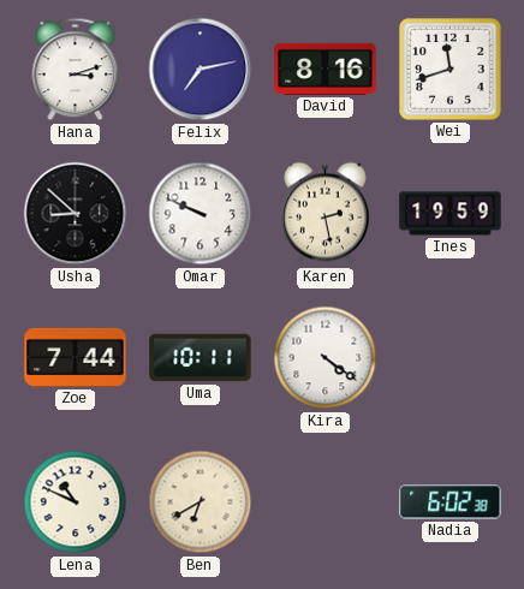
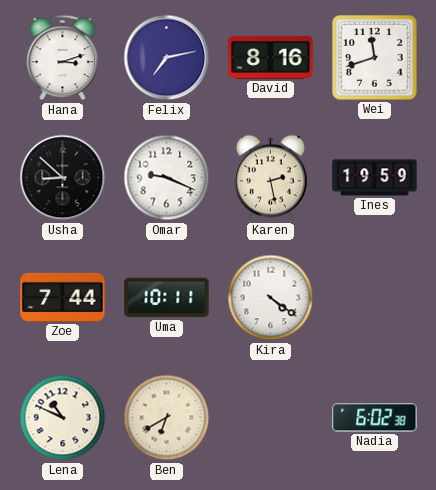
Omar: 9:49 -> 9:19 (167, 178)
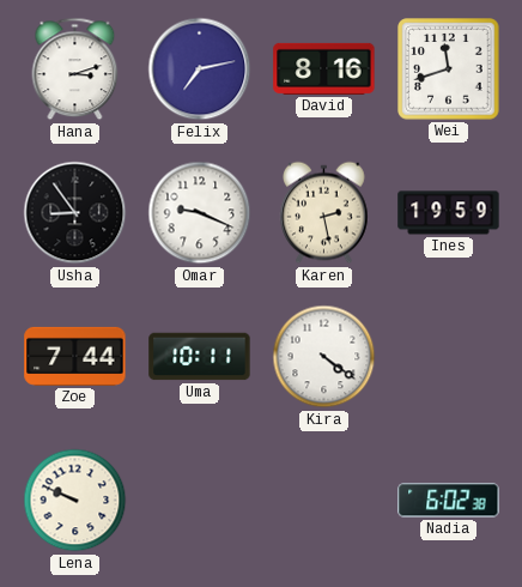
Usha: 8:52 -> 8:54 (75, 213)
Lena: 10:49 -> 9:49 (75, 501)
Ben: 6:40 -> none (167, 418)
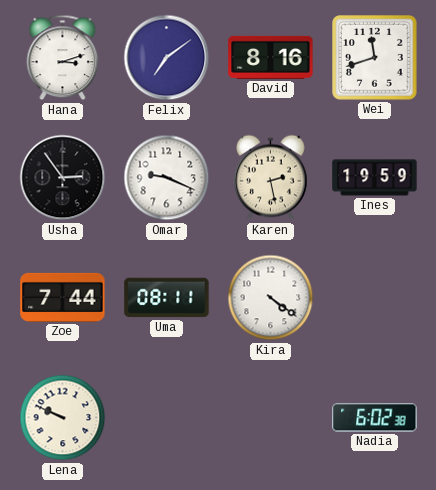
Felix: 7:13 -> 7:09 (167, 58)
Usha: 8:54 -> 2:54 (63, 178)
Uma: 10:11 -> 08:11 (167, 298)
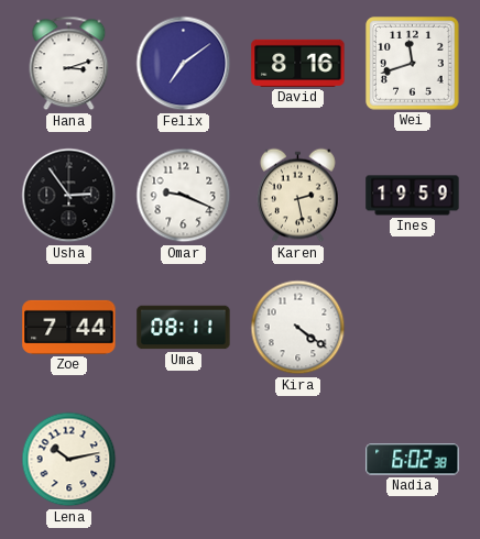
Lena: 9:49 -> 10:13 (69, 460)
